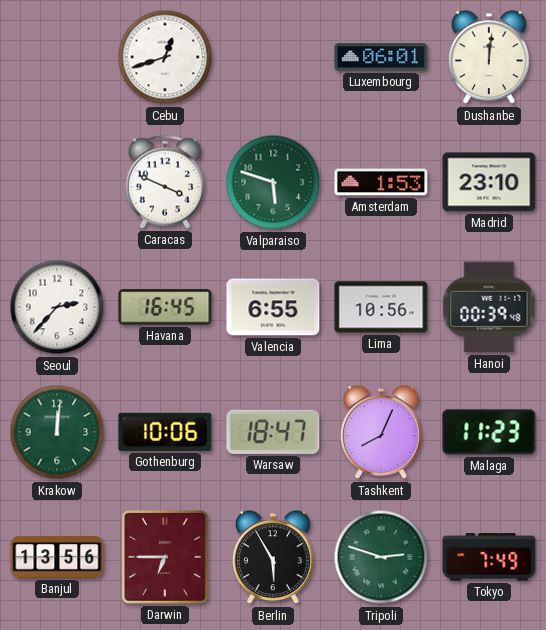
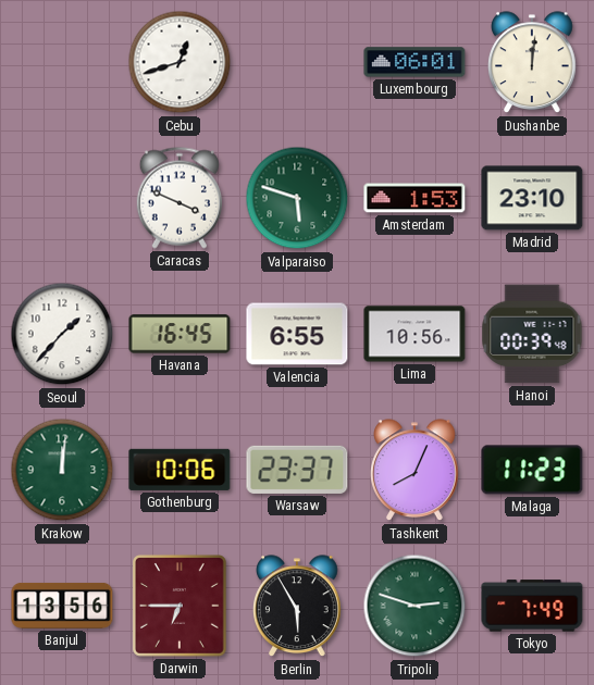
Seoul: 2:37 -> 1:37 (62, 334)
Warsaw: 18:47 -> 23:37 (297, 470)
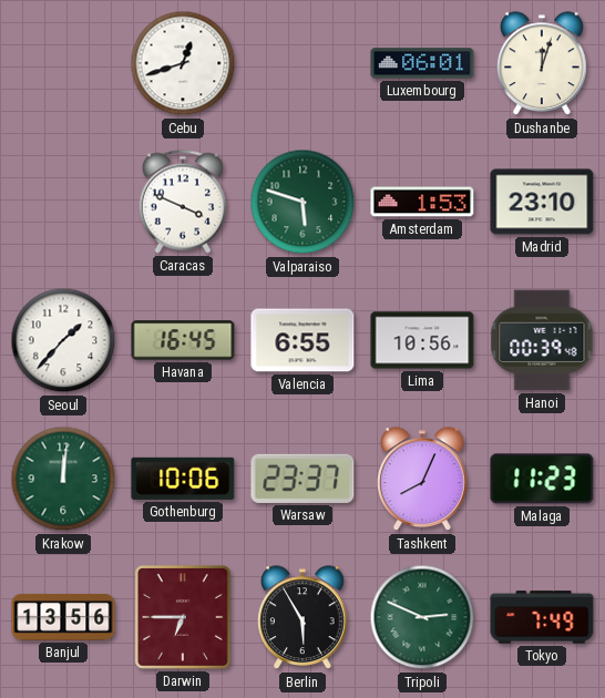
Dushanbe: 12:01 -> 12:03 (543, 64)
Tripoli: 2:48 -> 2:49 (422, 617)
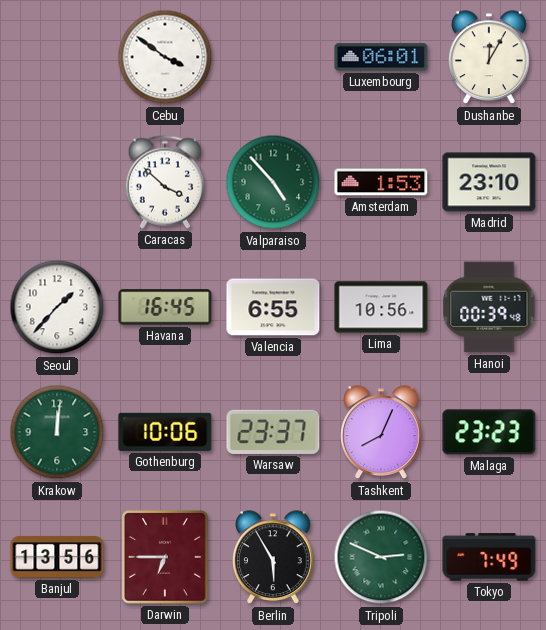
Cebu: 12:42 -> 3:51 (165, 57)
Dushanbe: 12:03 -> 12:05 (490, 58)
Caracas: 3:49 -> 3:52 (165, 182)
Valparaiso: 5:48 -> 4:53 (273, 182)
Malaga: 11:23 -> 23:23 (489, 432)
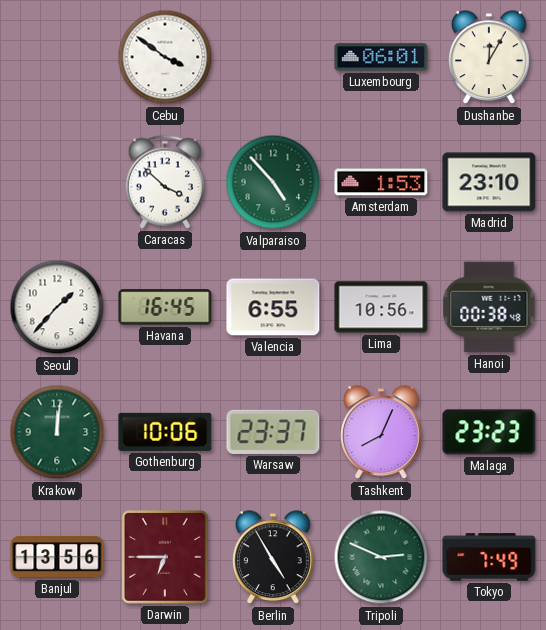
Hanoi: 00:39 -> 00:38 (489, 307)
Berlin: 5:55 -> 4:55 (274, 558)
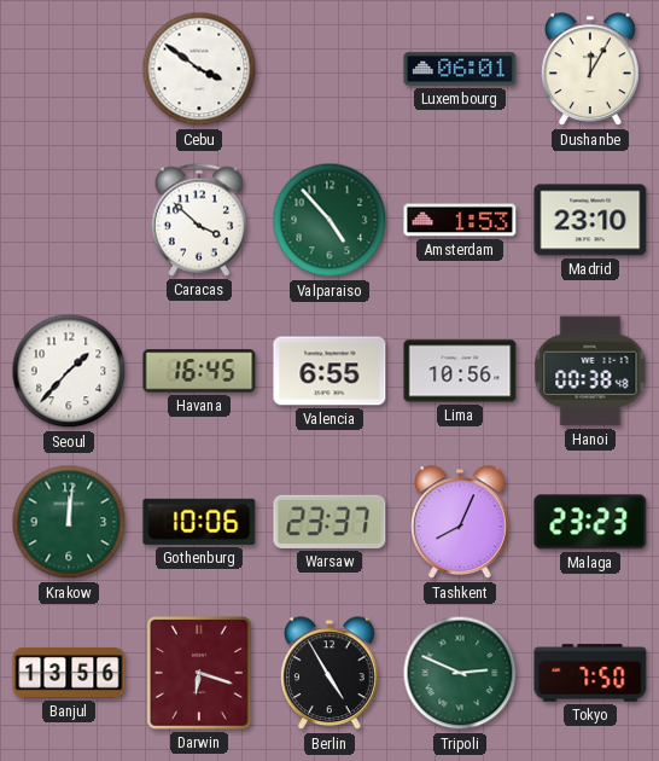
Darwin: 6:45 -> 6:18 (200, 674)
Tokyo: 7:49 -> 7:50 (590, 673)
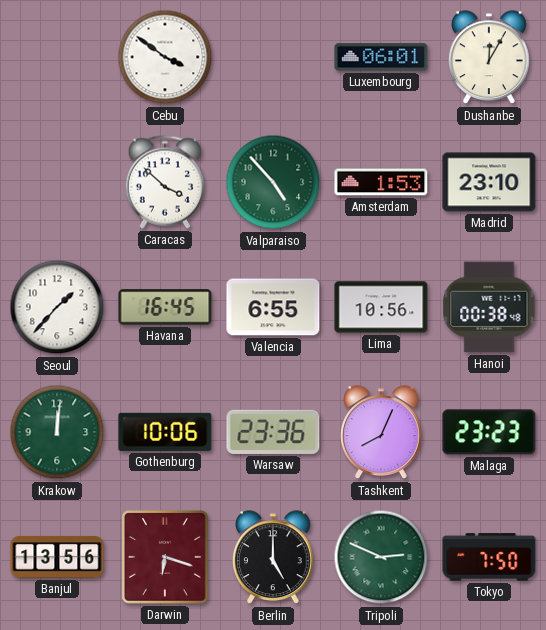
Warsaw: 23:37 -> 23:36 (273, 432)
Berlin: 4:55 -> 5:00 (274, 558)
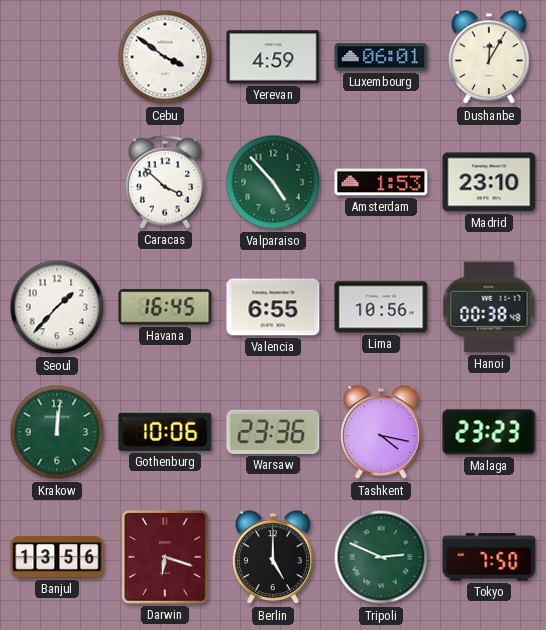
Yerevan: none -> 4:59 (273, 57)
Tashkent: 8:04 -> 4:17 (382, 433)
